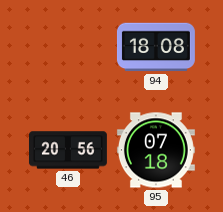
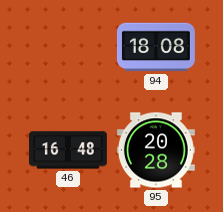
46: 20:56 -> 16:48 (68, 150)
95: 07:18 -> 20:28 (156, 150)
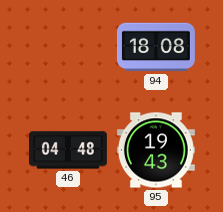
46: 16:48 -> 04:48 (68, 150)
95: 20:28 -> 19:43 (156, 150)
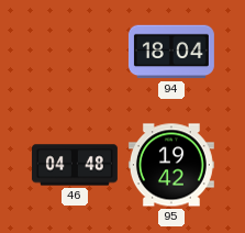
94: 18:08 -> 18:04 (171, 52)
95: 19:43 -> 19:42 (171, 165)
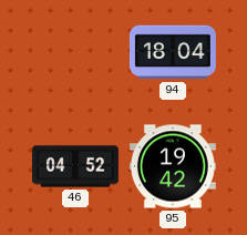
46: 04:48 -> 04:52 (75, 166)
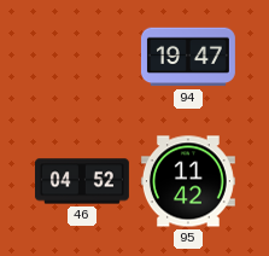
94: 18:04 -> 19:47 (188, 57)
95: 19:42 -> 11:42 (188, 181)
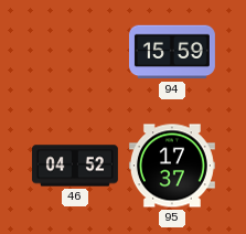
94: 19:47 -> 15:59 (172, 52)
95: 11:42 -> 17:37 (172, 166)
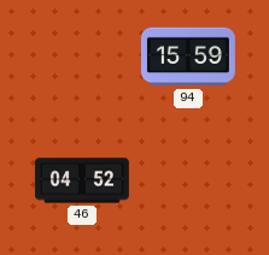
95: 17:37 -> none (172, 166)
